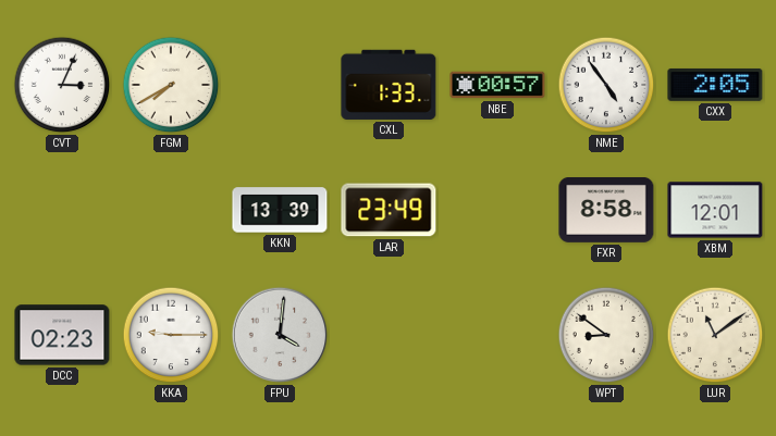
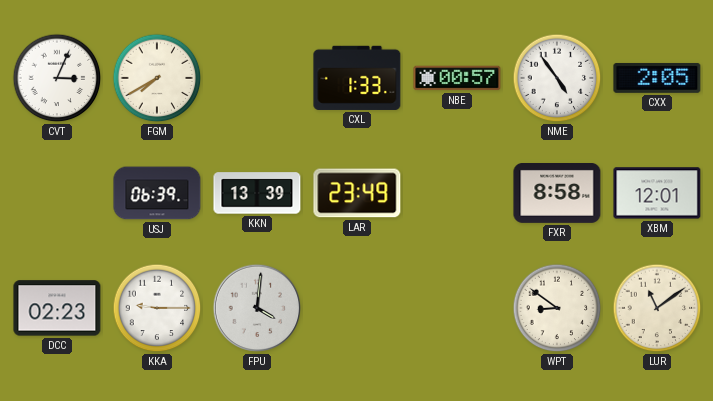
USJ: none -> 06:39 (157, 193)
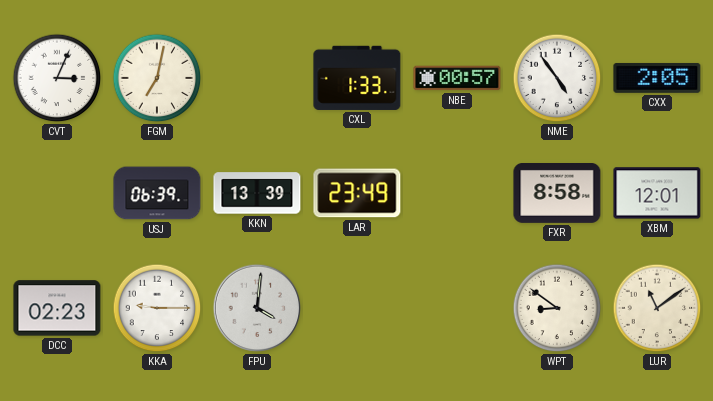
FGM: 7:40 -> 7:02 (157, 78)
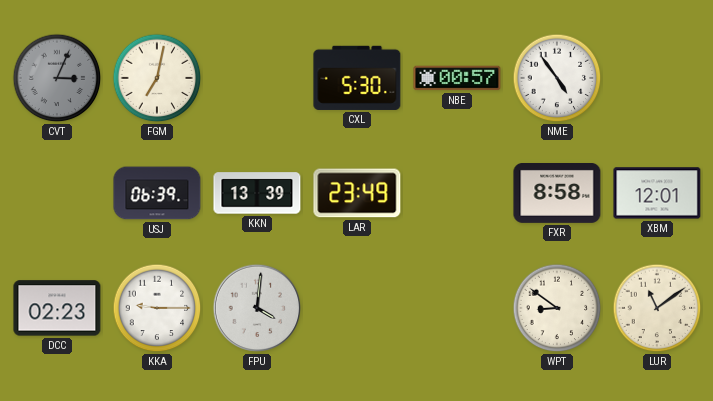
CVT dial: white -> grey (57, 78)
CXL: 1:33 -> 5:30 (357, 78)
CXX: 2:05 -> none (657, 78)
